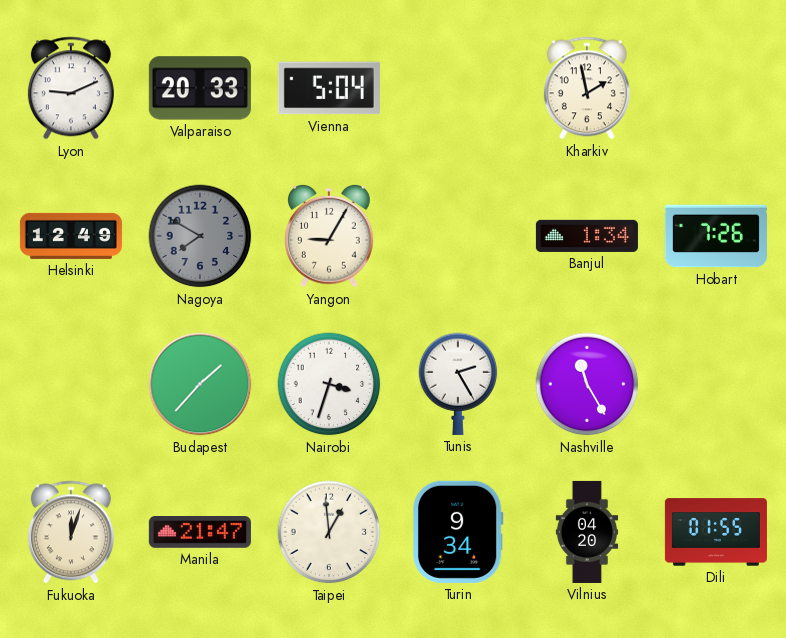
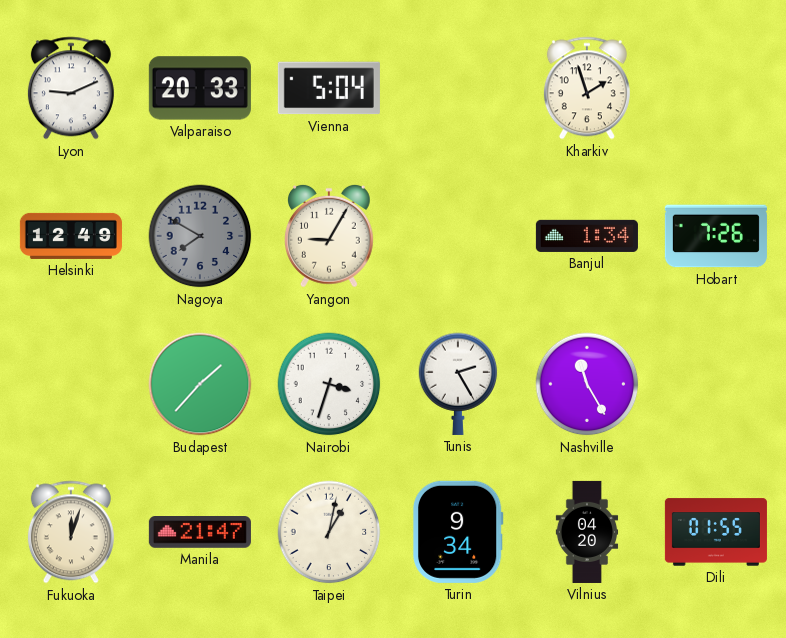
Kharkiv: 1:58 -> 1:57 (587, 88)
Taipei: 12:59 -> 1:02 (329, 532)
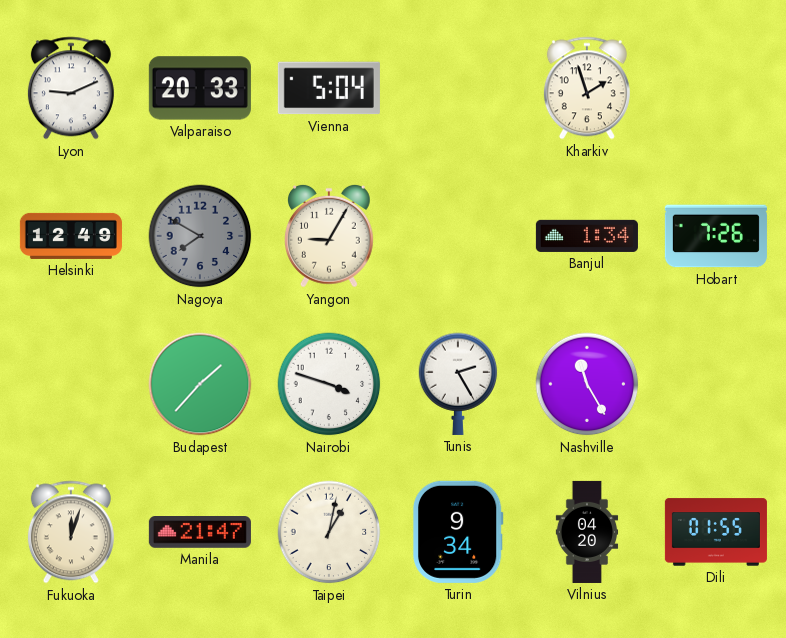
Nairobi: 3:33 -> 3:48 (329, 384)
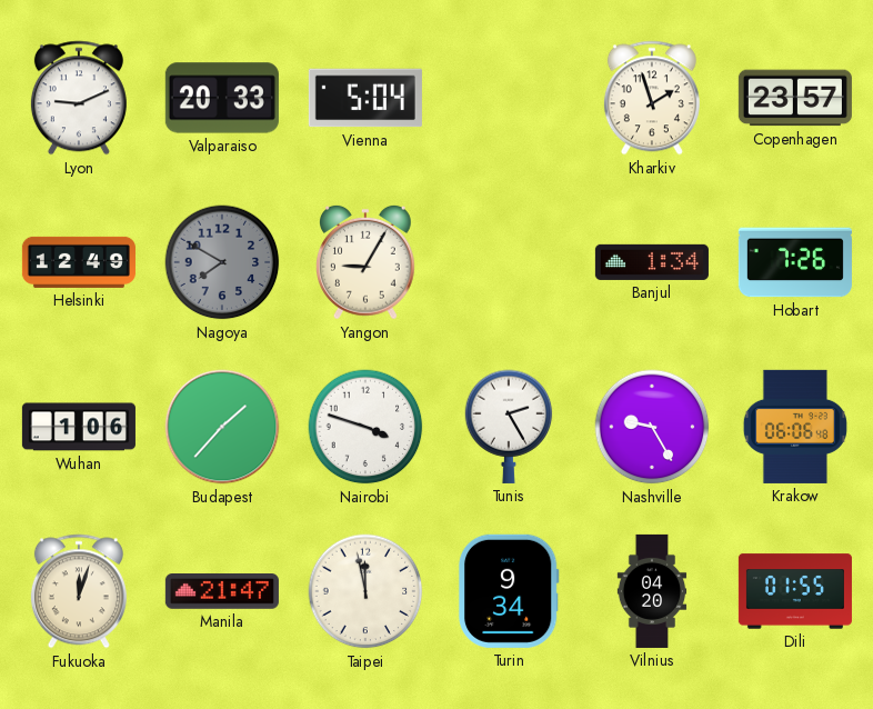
Copenhagen: none -> 23:57 (795, 98)
Wuhan: none -> 1:06 (79, 427)
Nashville: 11:25 -> 9:25 (652, 427)
Krakow: none -> 06:06 (795, 427)
Taipei: 1:02 -> 11:58 (365, 591)
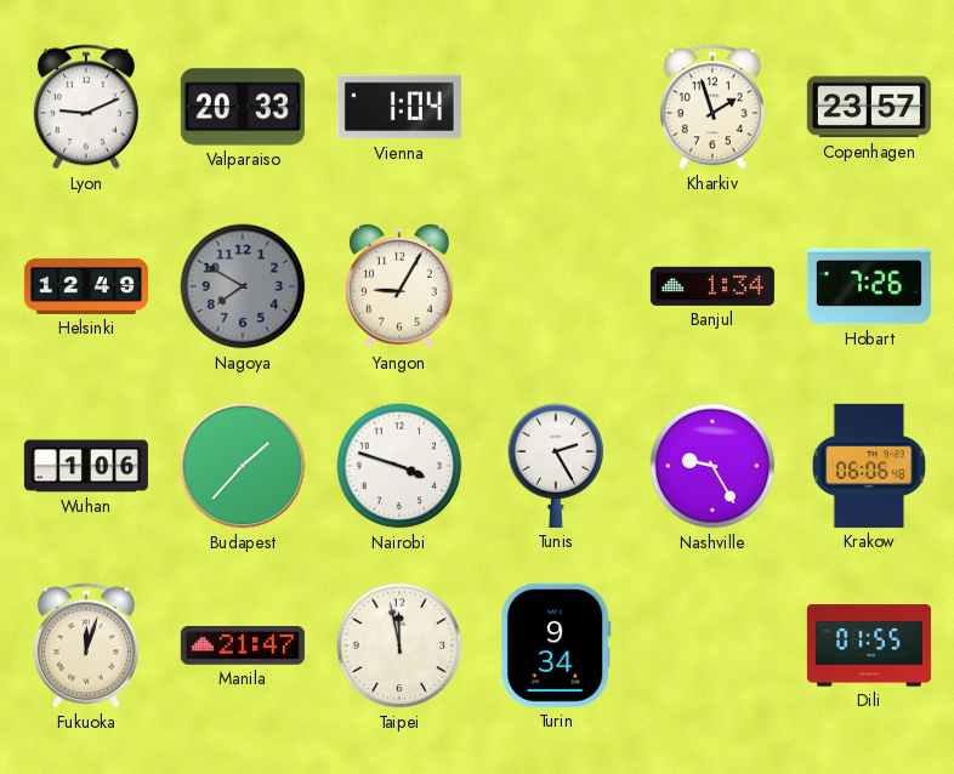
Vienna: 5:04 -> 1:04 (399, 107)
Vilnius: 04:20 -> none (652, 591)
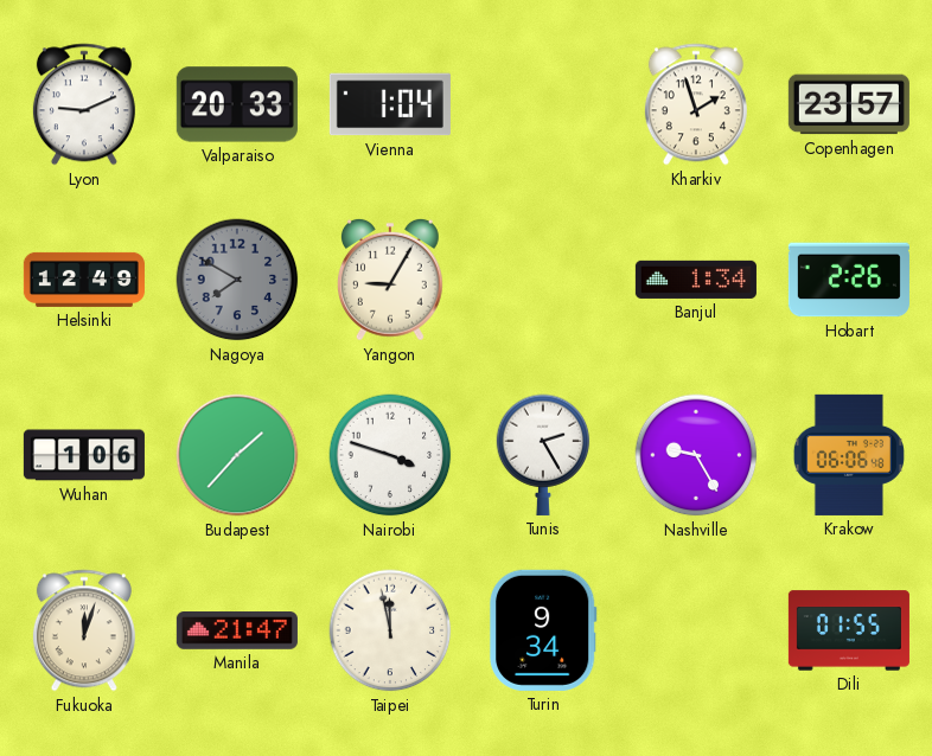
Hobart: 7:26 -> 2:26 (849, 280)
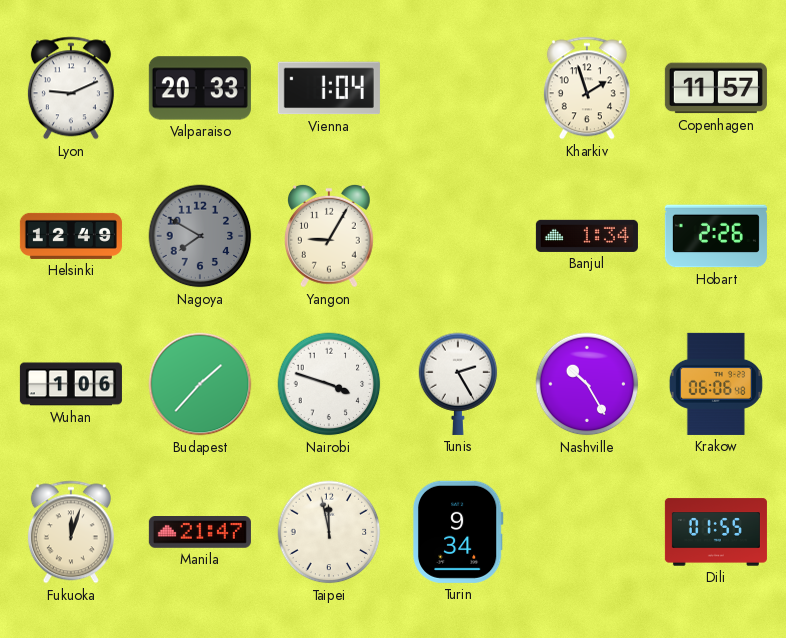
Copenhagen: 23:57 -> 11:57 (716, 88)
Nashville: 9:25 -> 10:25 (587, 384)
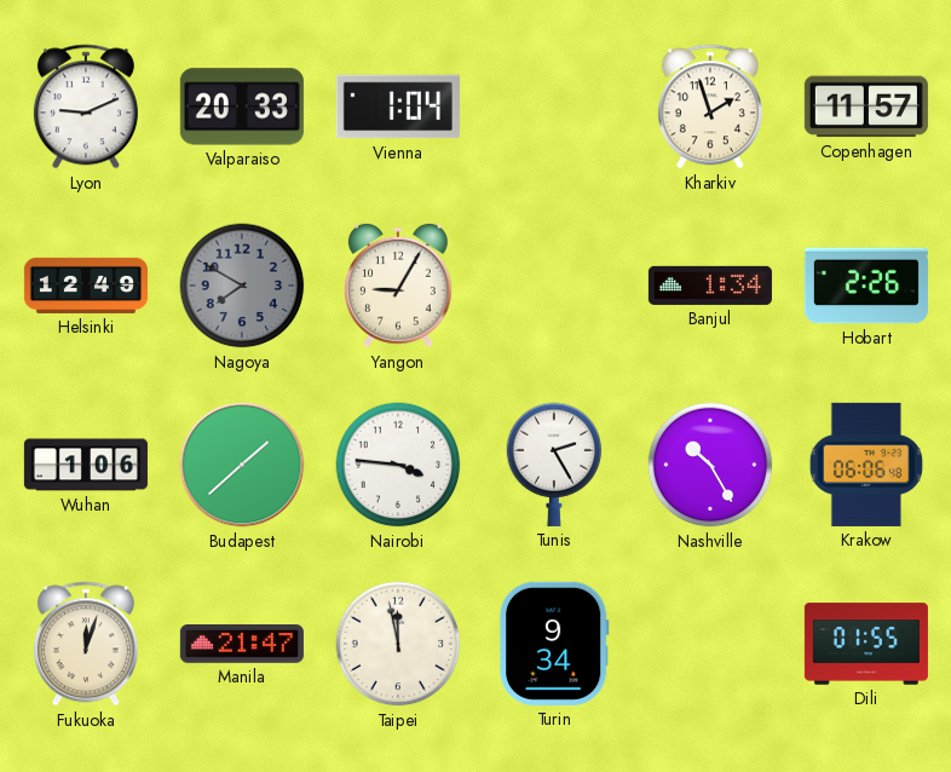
Budapest: 1:37 -> 1:38 (242, 465)
Nairobi: 3:48 -> 3:46 (398, 465)
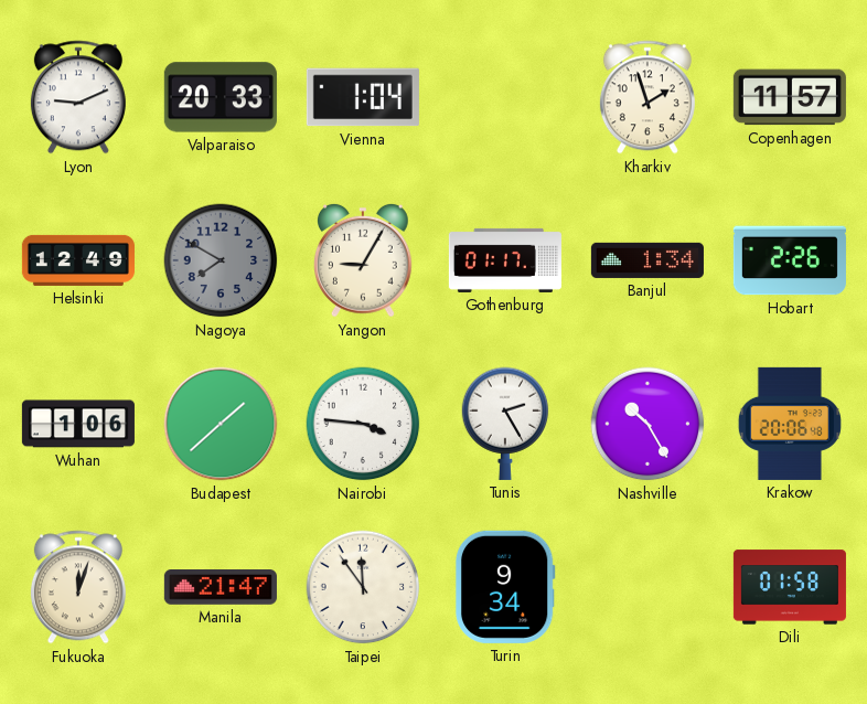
Gothenburg: none -> 01:17 (505, 260)
Krakow: 06:06 -> 20:06 (790, 424)
Taipei: 11:58 -> 11:54 (363, 587)
Dili: 01:55 -> 01:58 (790, 587)
